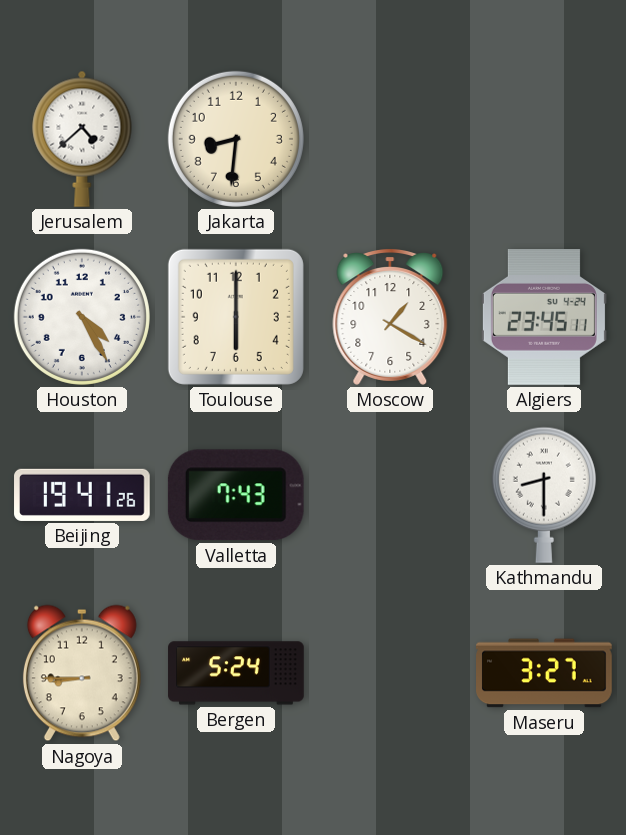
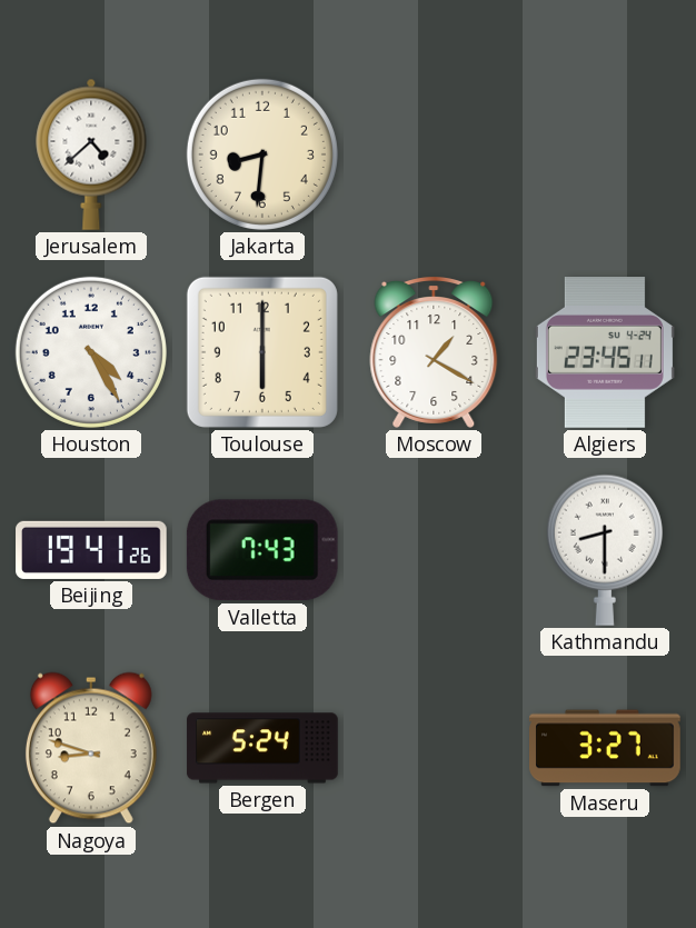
Nagoya: 8:45 -> 8:48 (91, 748)
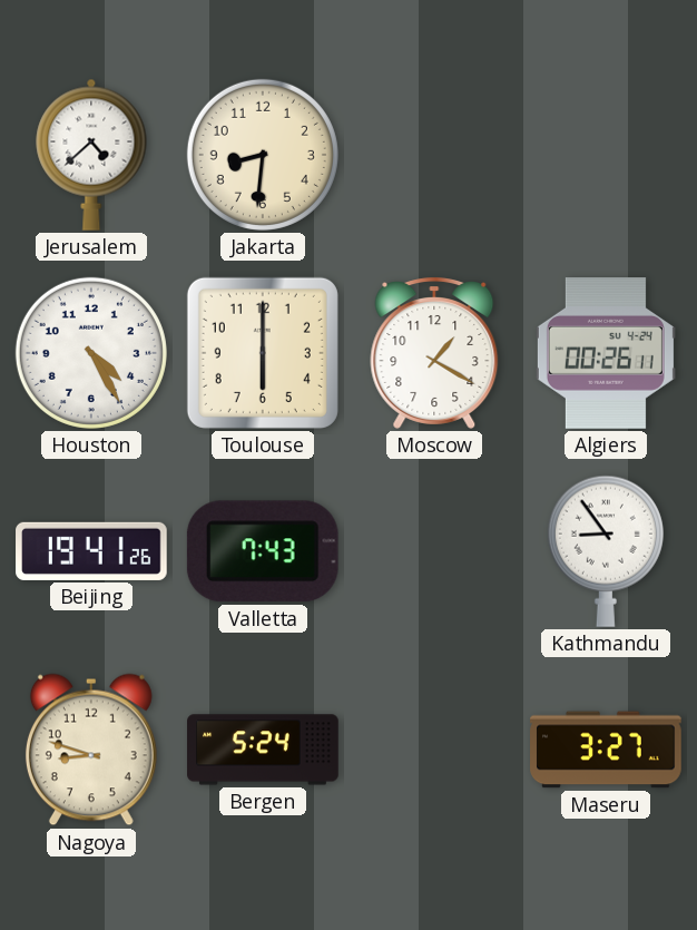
Algiers: 23:45 -> 00:26 (606, 353)
Kathmandu: 8:30 -> 8:54 (606, 551)
